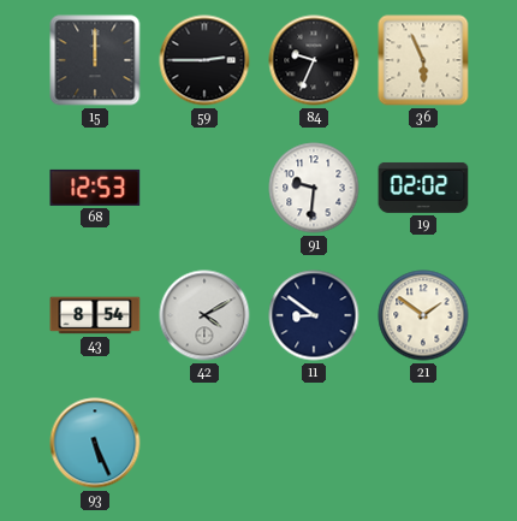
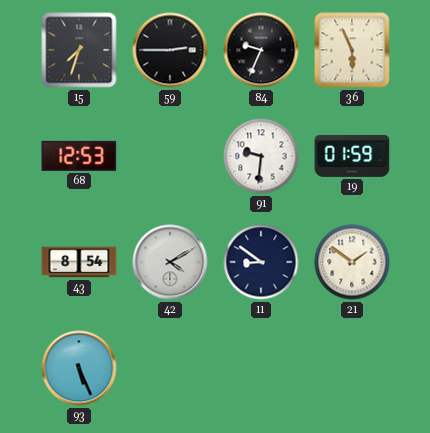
15: 12:00 -> 7:33 (79, 50)
19: 02:02 -> 01:59 (352, 156)
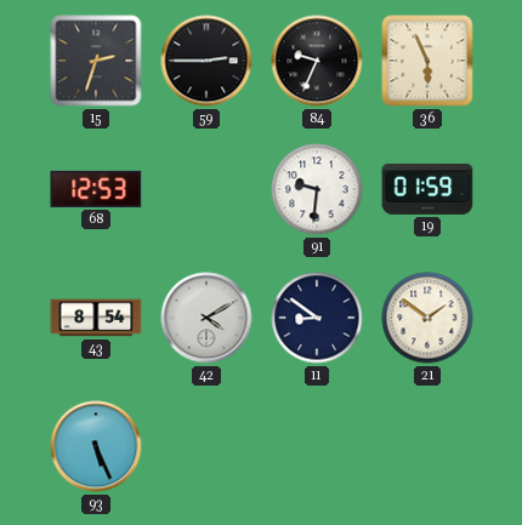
15: 7:33 -> 2:33 (96, 61)
